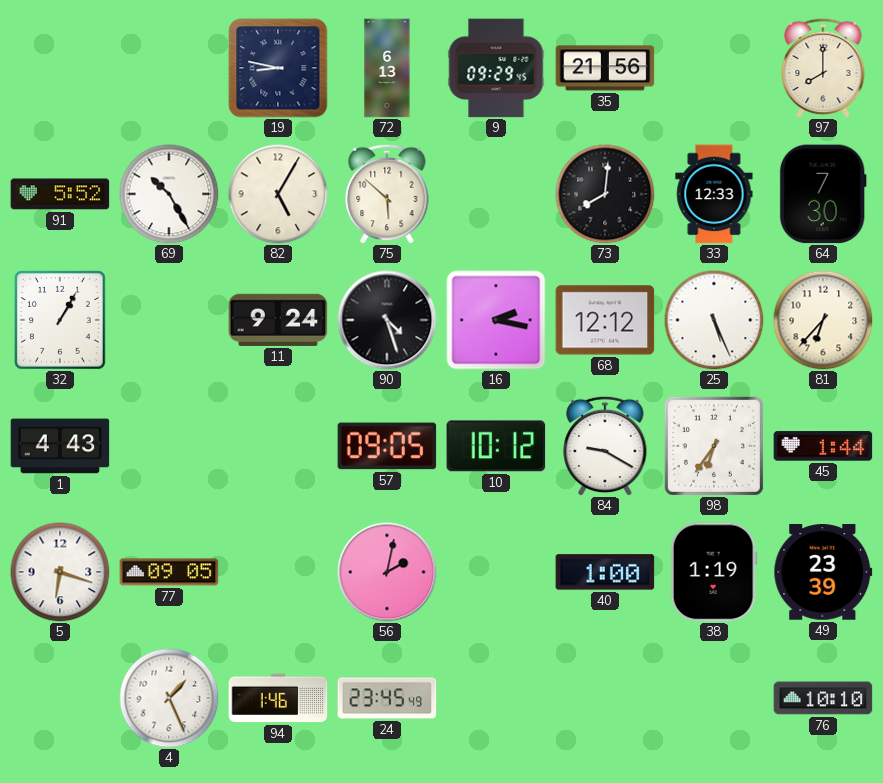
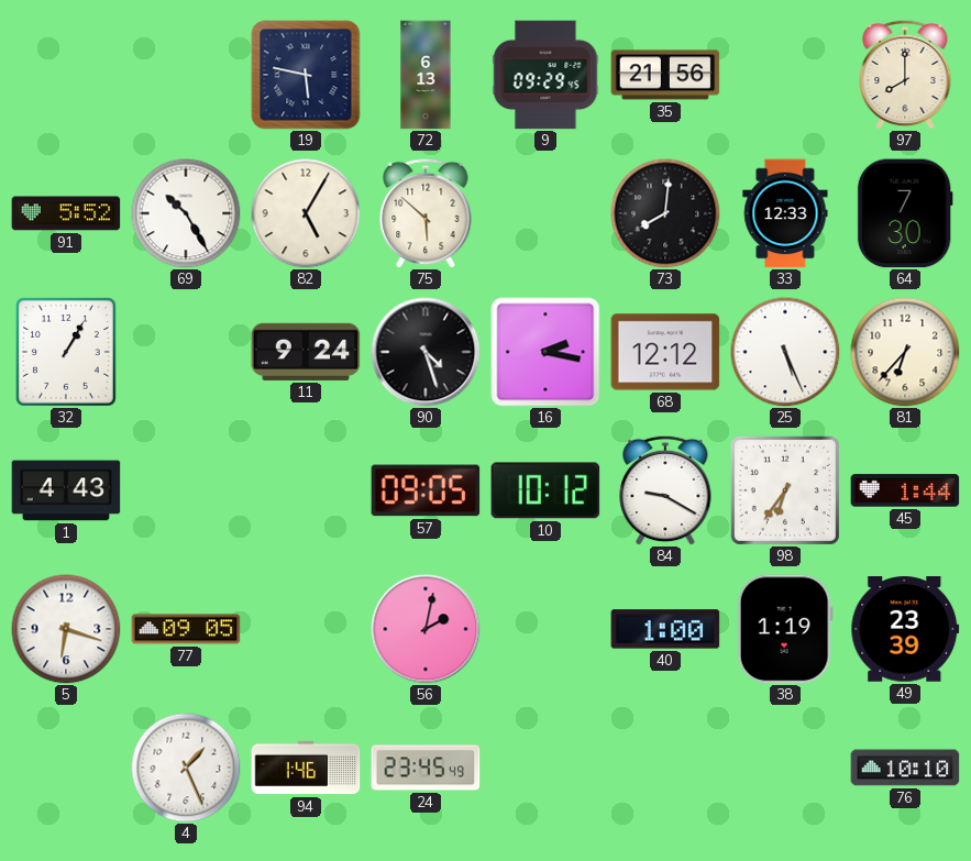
19: 8:47 -> 5:47 (306, 75)
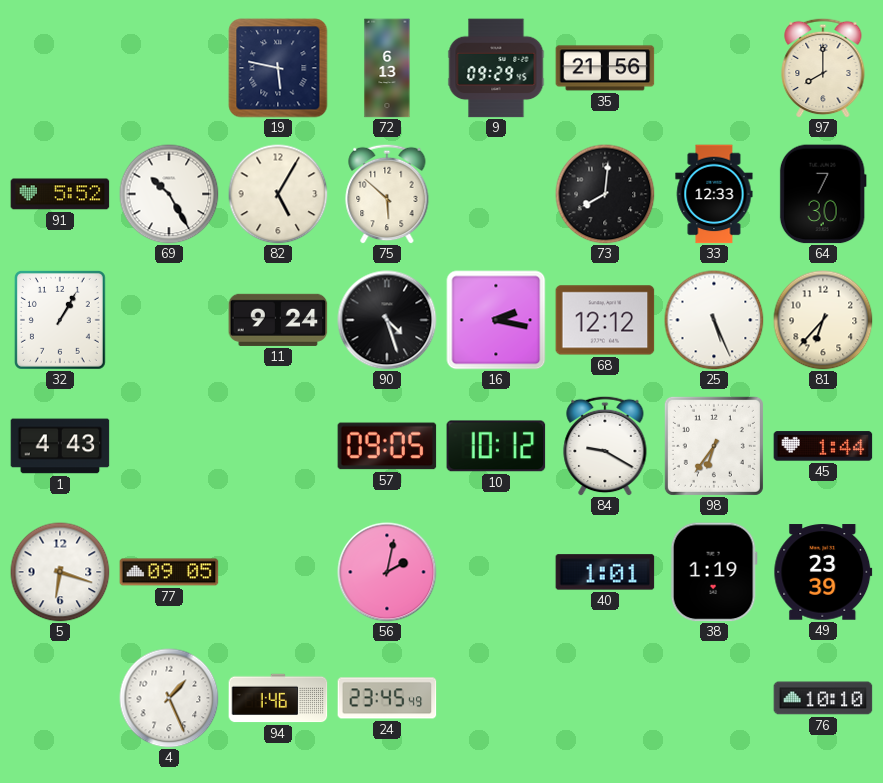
40: 1:00 -> 1:01 (605, 572)
